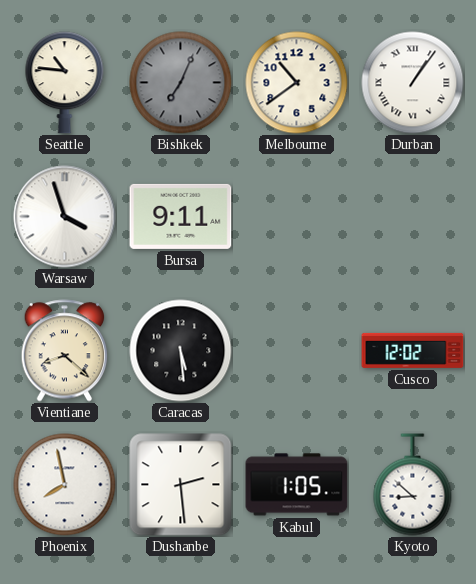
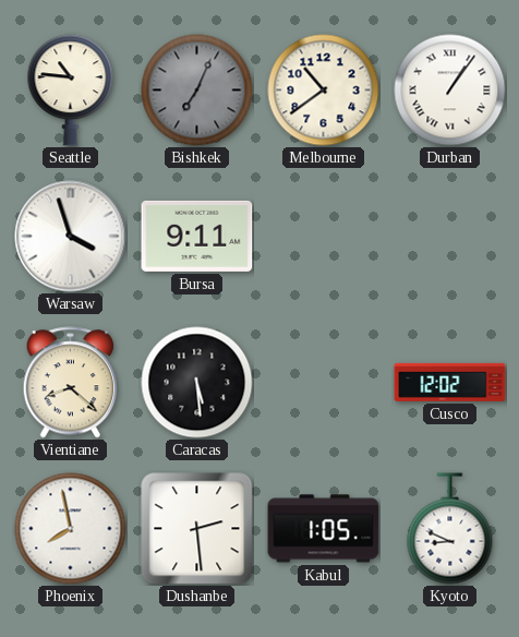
Kyoto: 8:52 -> 8:49 (450, 529)
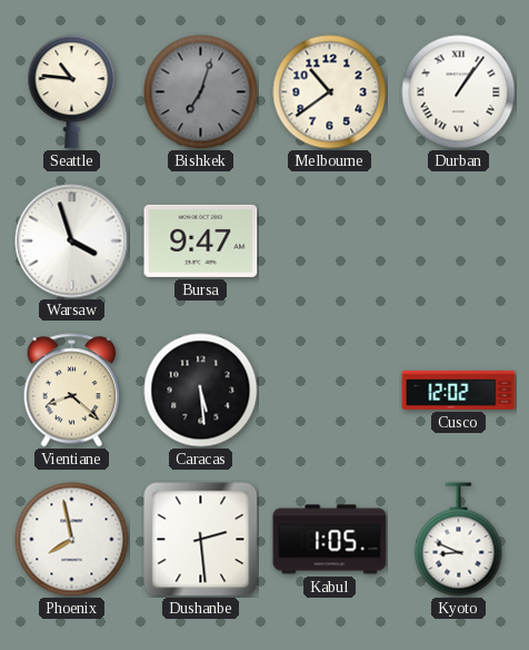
Bishkek: 7:04 -> 7:03 (201, 92)
Bursa: 9:11 -> 9:47 (201, 240)
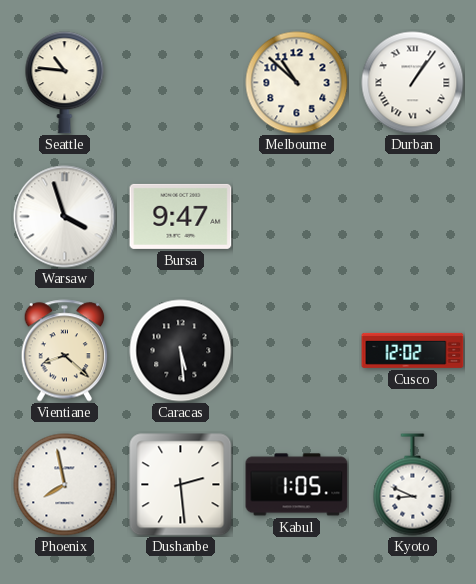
Bishkek: 7:03 -> none (201, 92)
Melbourne: 10:39 -> 10:52 (297, 83)
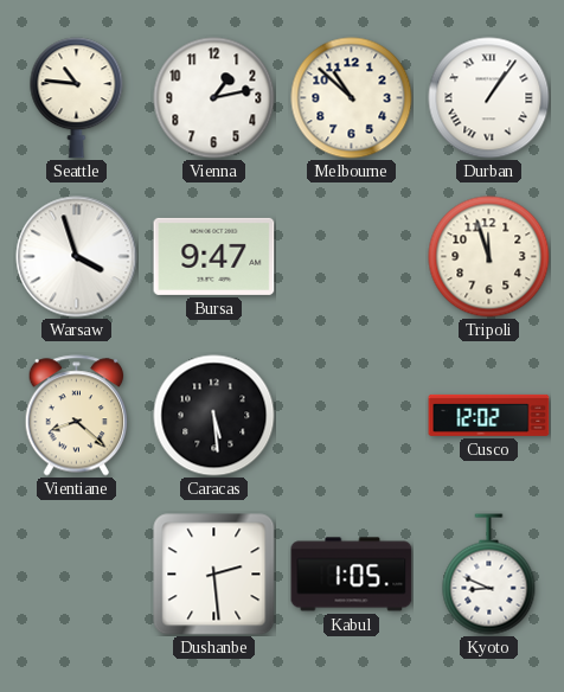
Vienna: none -> 1:13 (214, 98)
Tripoli: none -> 11:57 (489, 257)
Phoenix: 7:58 -> none (65, 485)
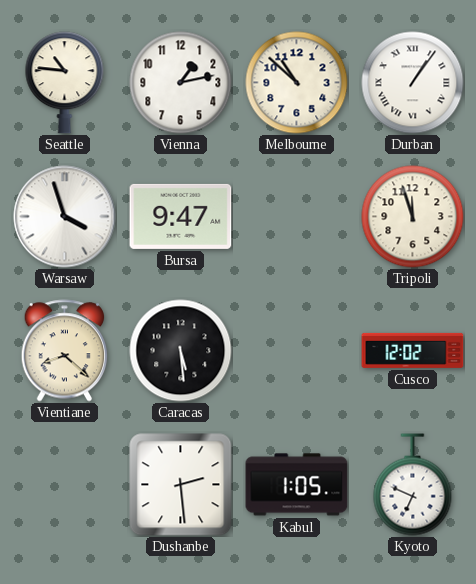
Kyoto: 8:49 -> 6:49 (413, 485)
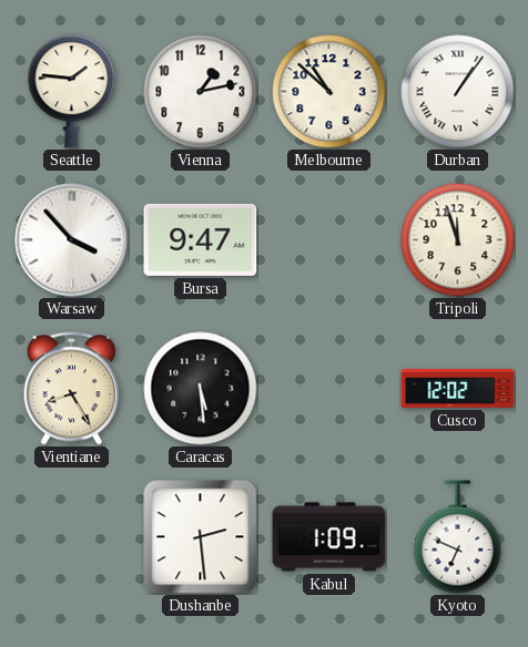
Seattle: 10:46 -> 1:46 (72, 92)
Warsaw: 3:57 -> 3:53 (72, 240)
Vientiane: 8:22 -> 8:25 (72, 389)
Kabul: 1:05 -> 1:09 (329, 537)
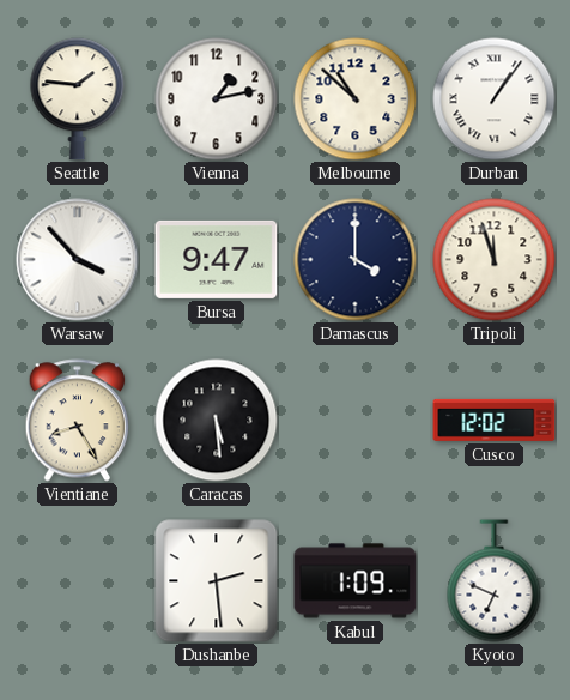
Damascus: none -> 4:00 (356, 260)
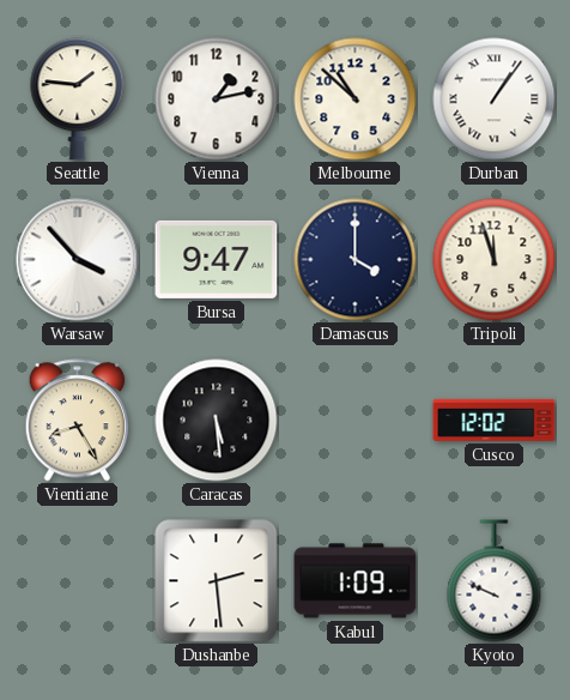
Kyoto: 6:49 -> 9:49 (495, 581)
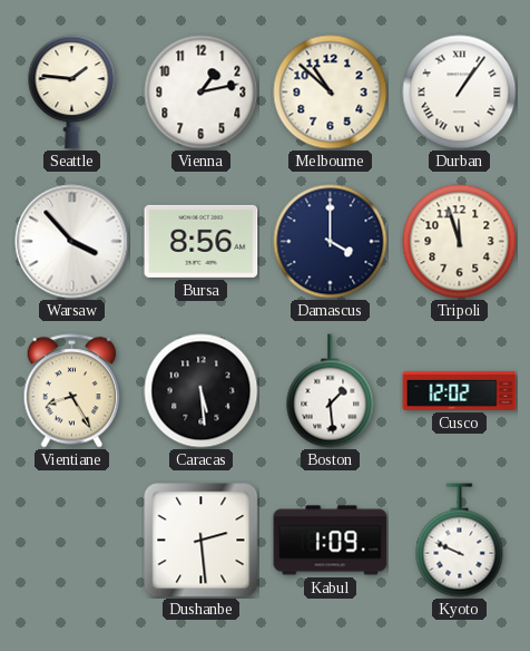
Bursa: 9:47 -> 8:56 (202, 241)
Boston: none -> 1:29 (331, 391)
